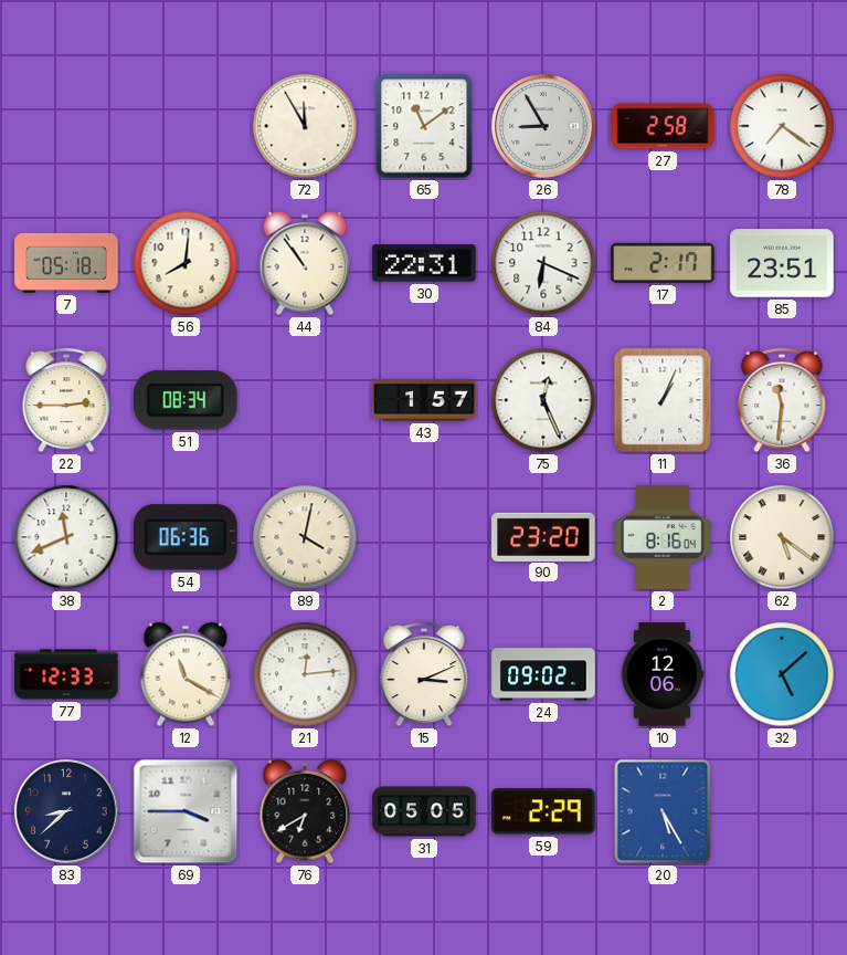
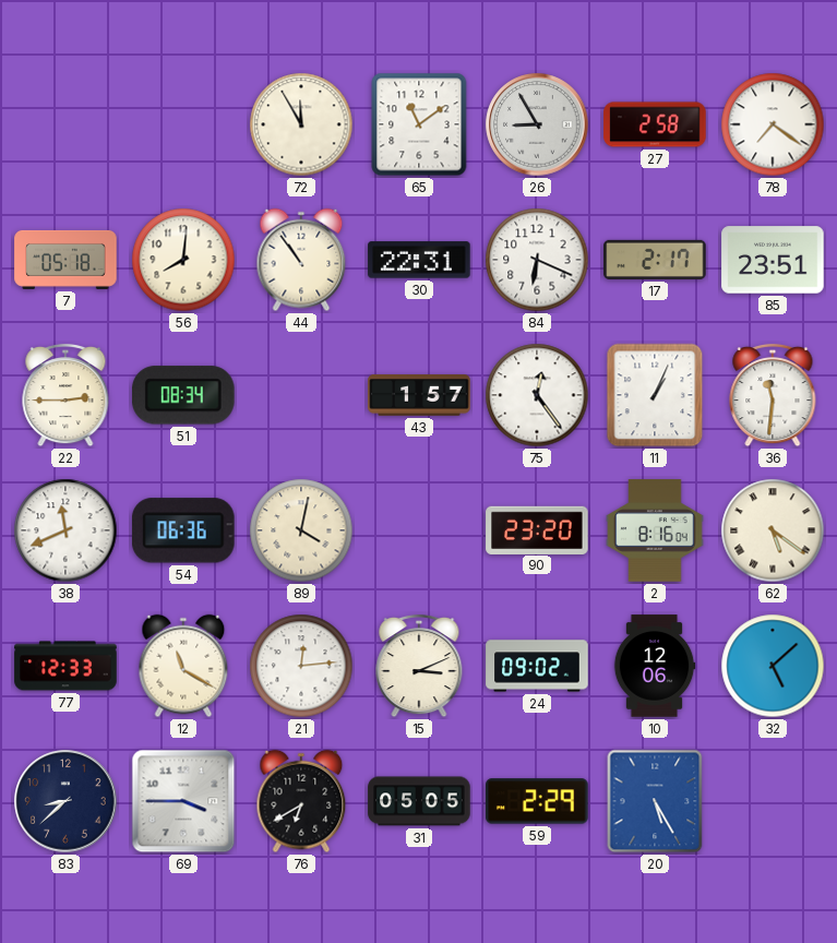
75: 12:26 -> 12:24 (537, 395)
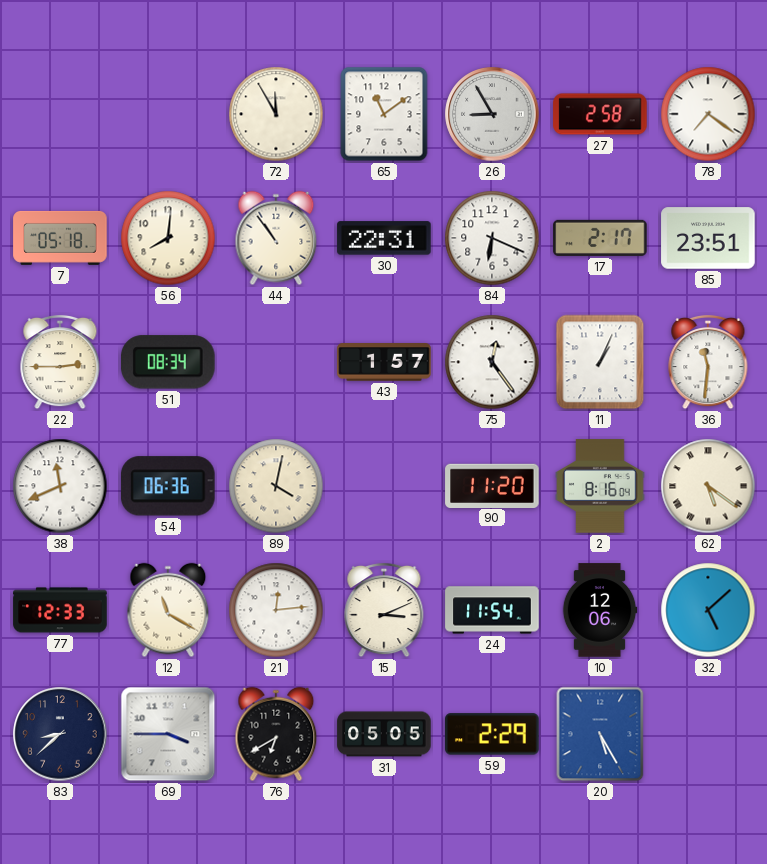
90: 23:20 -> 11:20 (492, 485)
24: 09:02 -> 11:54 (492, 610)
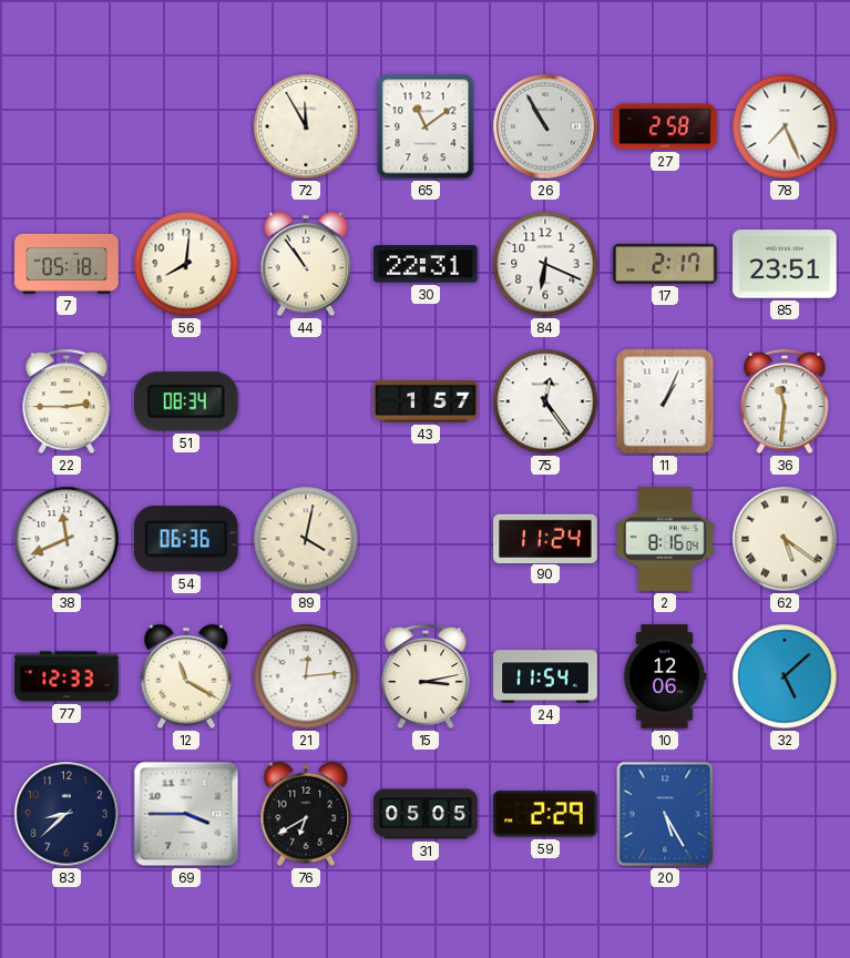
26: 8:55 -> 10:55 (545, 126)
78: 7:21 -> 7:26 (785, 126)
90: 11:20 -> 11:24 (545, 538)
15: 3:11 -> 3:13 (426, 676)
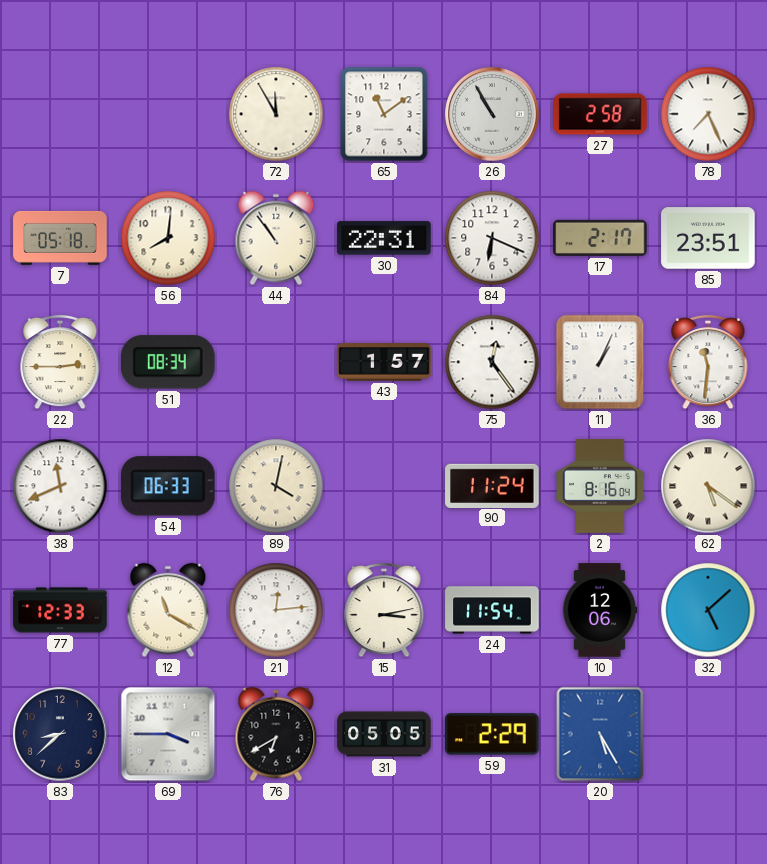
54: 06:36 -> 06:33 (168, 486)
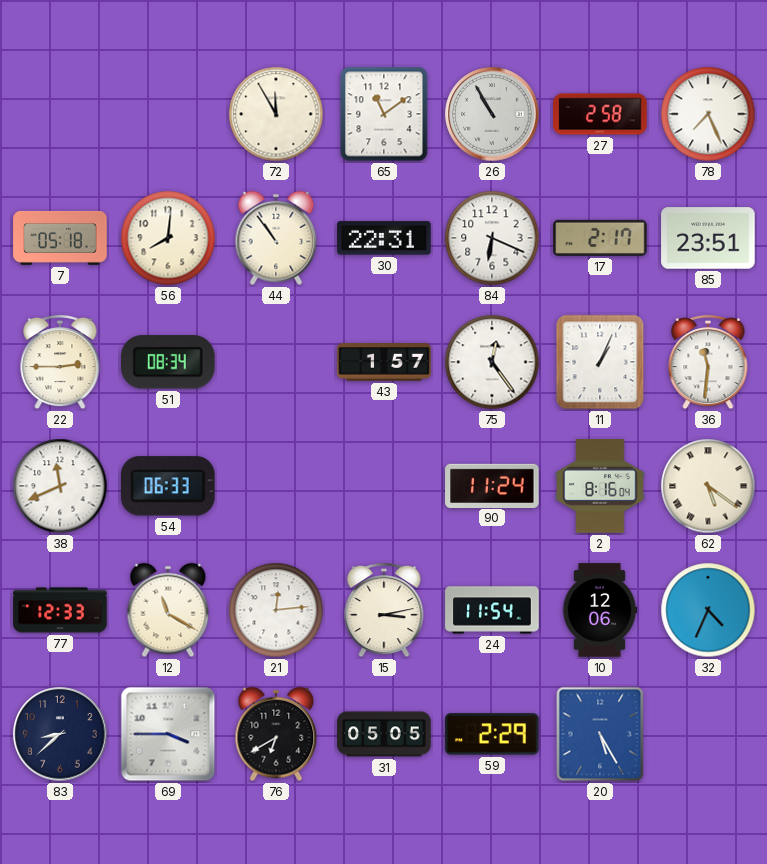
89: 4:02 -> none (276, 486)
32: 5:08 -> 4:34 (708, 610)
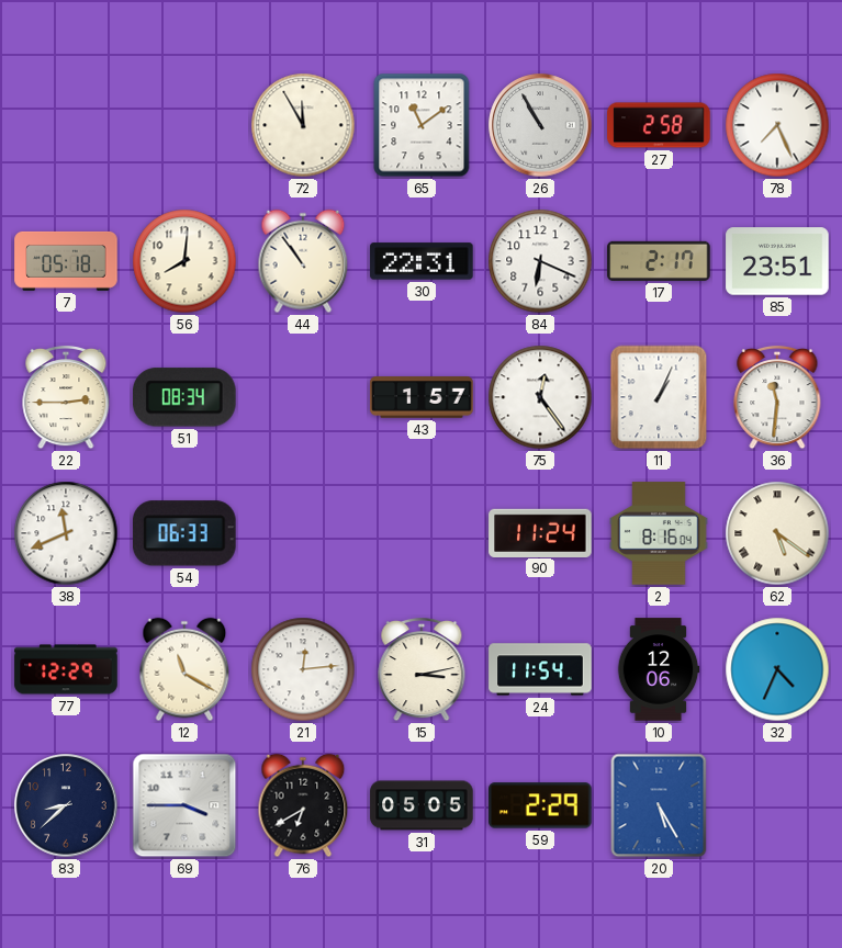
77: 12:33 -> 12:29 (66, 669)
